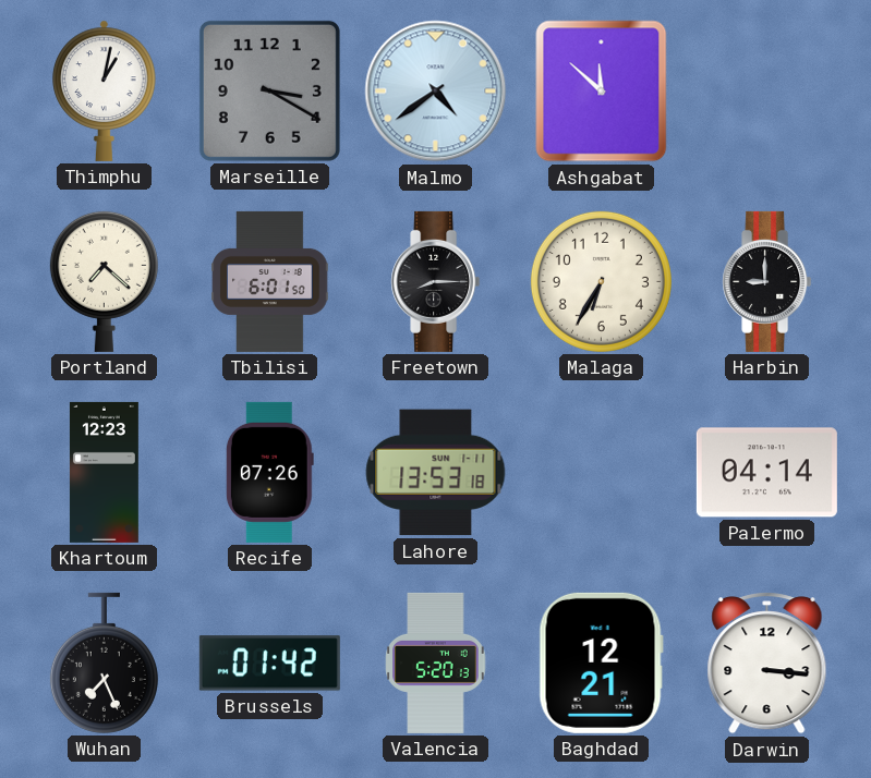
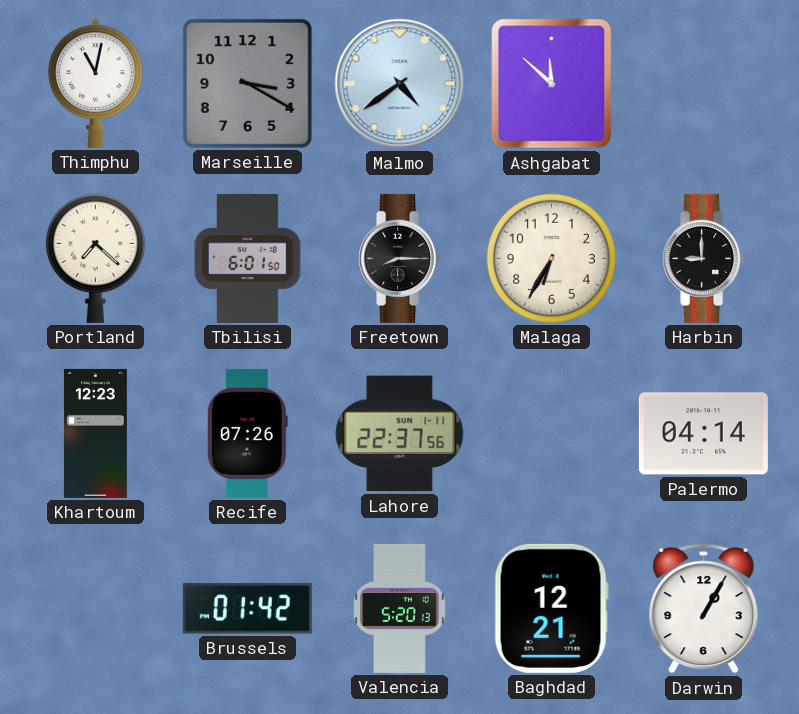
Thimphu: 1:02 -> 11:02 (96, 83)
Lahore: 13:53 -> 22:37 (400, 434)
Wuhan: 7:26 -> none (104, 662)
Darwin: 3:16 -> 1:05 (704, 609)
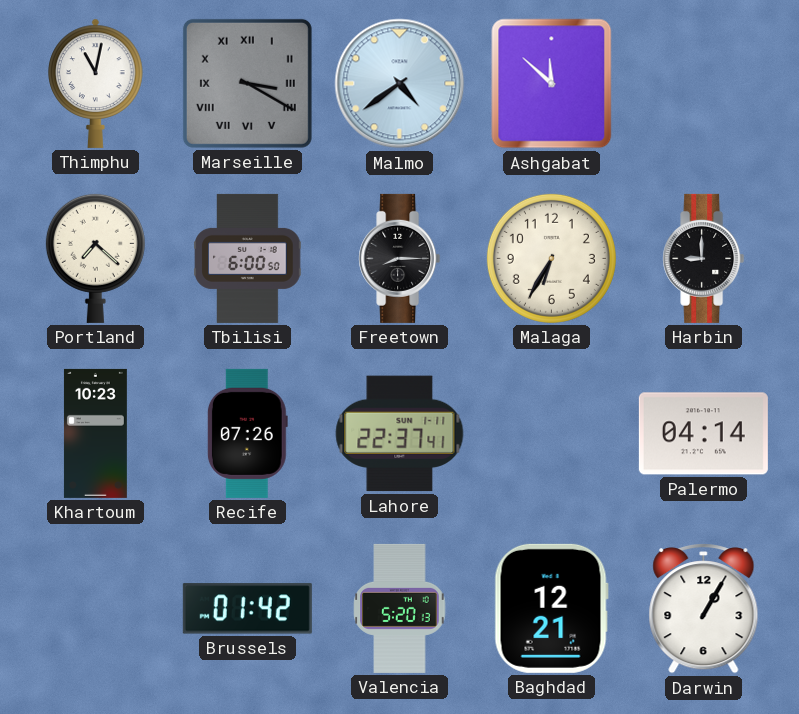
Marseille numerals: Arabic -> Roman (247, 83)
Tbilisi: 6:01 -> 6:00 (248, 258)
Khartoum: 12:23 -> 10:23 (95, 433)
Lahore: 22:37:56 -> 22:37:41 (400, 434)
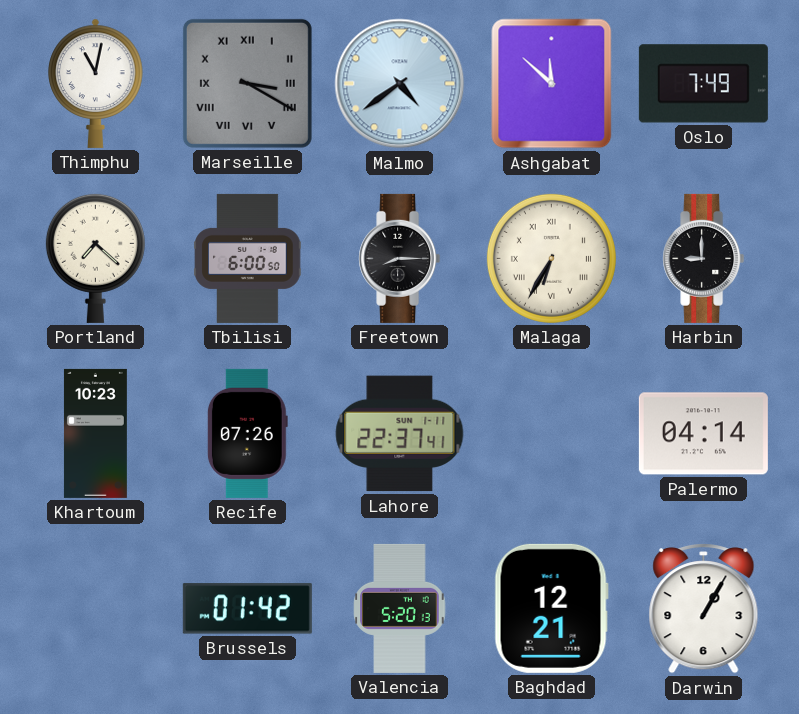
Oslo: none -> 7:49 (703, 84)
Malaga numerals: Arabic -> Roman (551, 258)
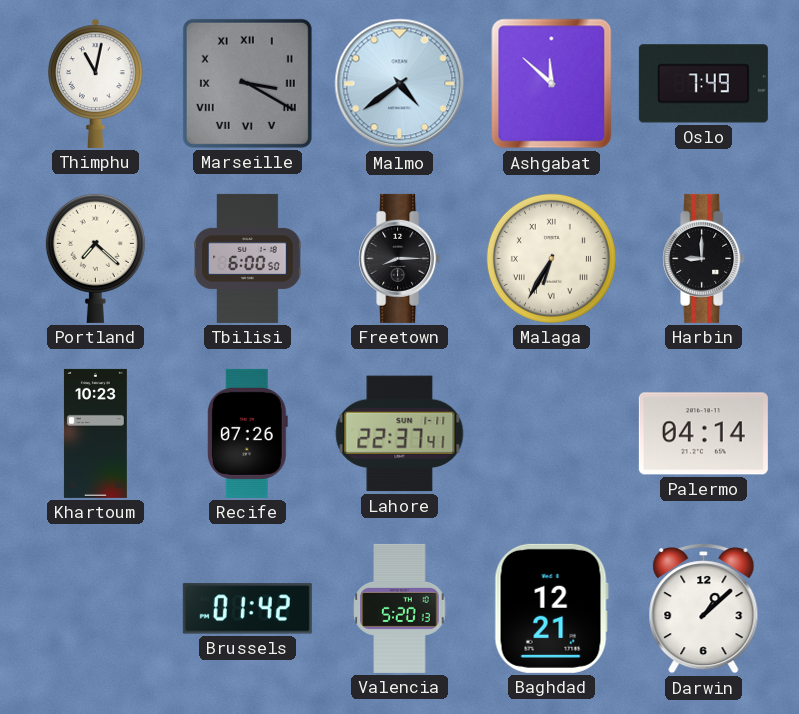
Darwin: 1:05 -> 1:08 (704, 609)
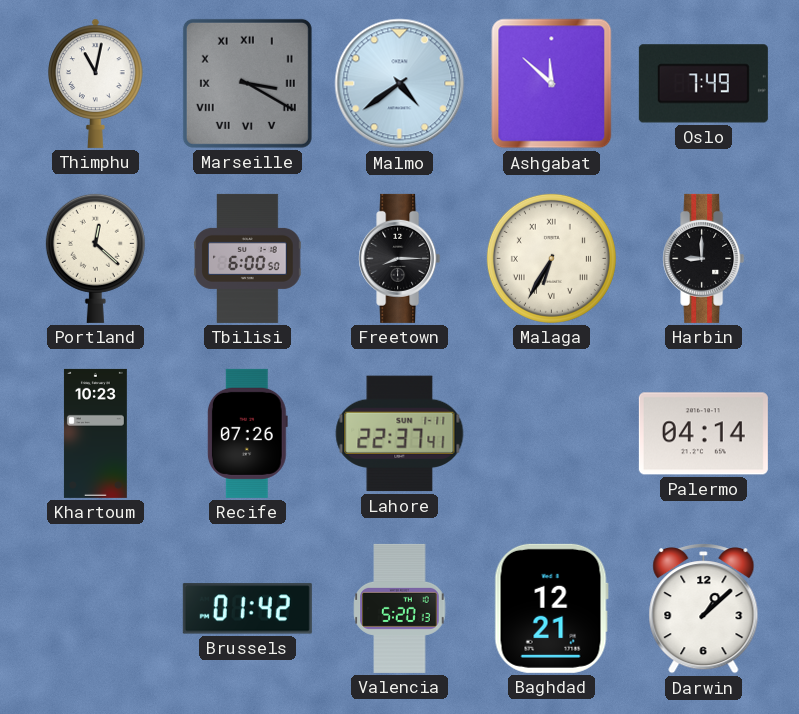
Portland: 7:22 -> 12:22 (95, 258)
